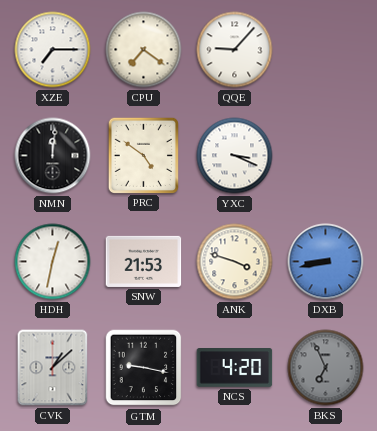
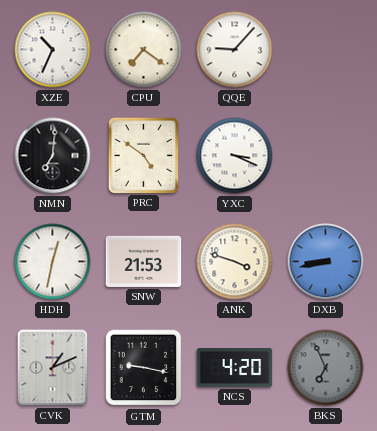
XZE: 7:15 -> 10:34 (53, 50)
NMN: 12:01 -> 7:01 (53, 156)
CVK: 1:08 -> 1:11 (53, 368)
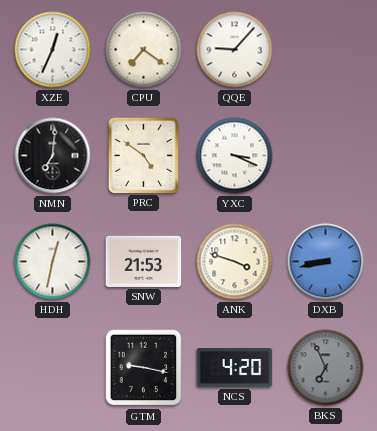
XZE: 10:34 -> 12:34 (53, 50)
CVK: 1:11 -> none (53, 368)
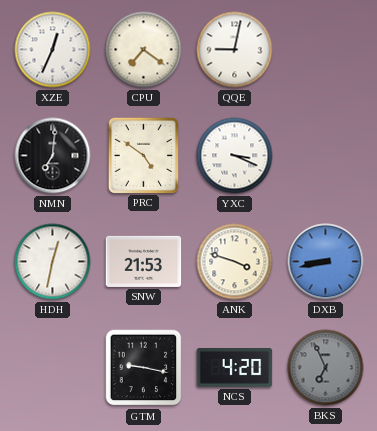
QQE: 9:07 -> 9:02 (235, 50)
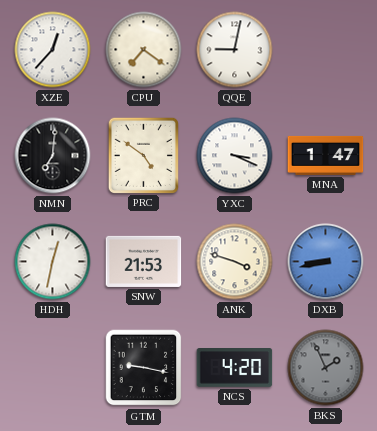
XZE: 12:34 -> 12:37 (53, 50)
MNA: none -> 1:47 (326, 155)
BKS: 6:56 -> 1:56 (326, 368)
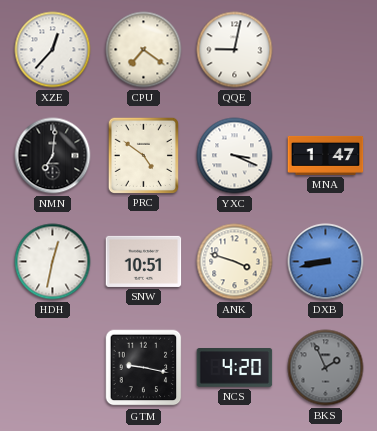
SNW: 21:53 -> 10:51 (144, 261)
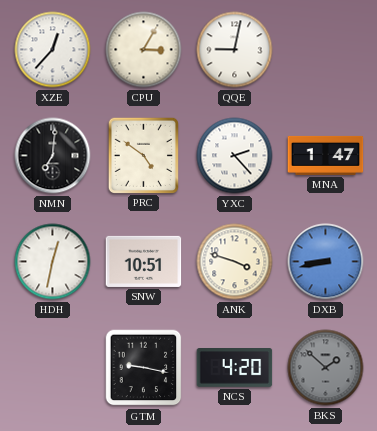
CPU: 7:21 -> 3:05 (144, 50)
YXC: 3:19 -> 2:23 (235, 156)
BKS: 1:56 -> 1:52 (326, 368)
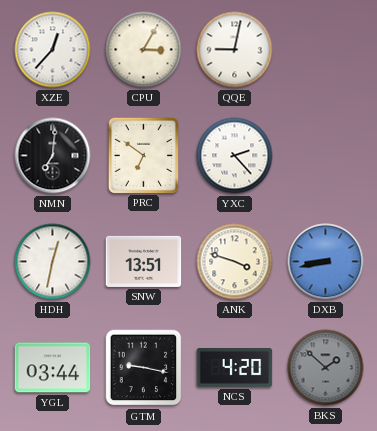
PRC: 4:51 -> 6:51 (143, 155)
MNA: 1:47 -> none (326, 155)
SNW: 10:51 -> 13:51 (144, 261)
YGL: none -> 03:44 (53, 368)
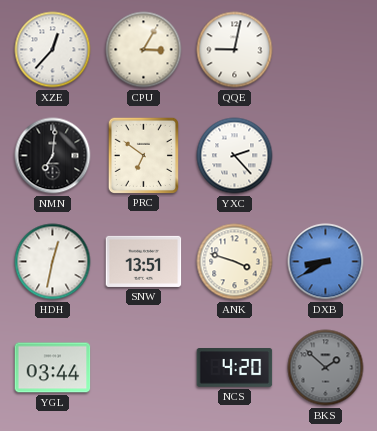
DXB: 8:43 -> 8:40 (326, 262)
GTM: 9:17 -> none (144, 368)
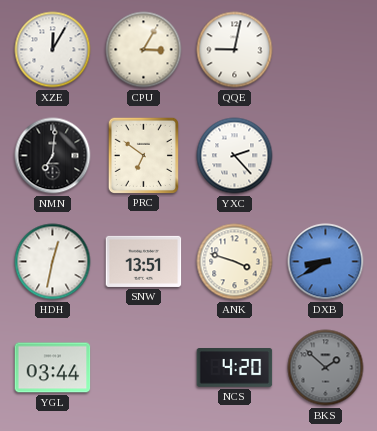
XZE: 12:37 -> 12:05 (53, 50)
